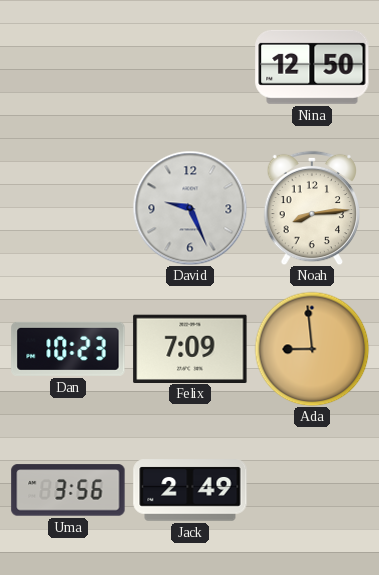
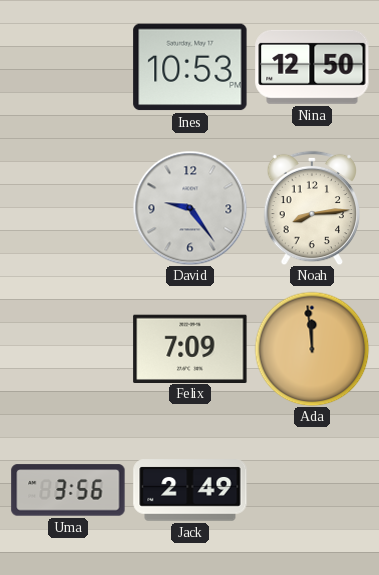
Ines: none -> 10:53 (190, 67)
David: 9:26 -> 9:24 (190, 208)
Dan: 10:23 -> none (68, 349)
Ada: 8:59 -> 11:59 (312, 349)
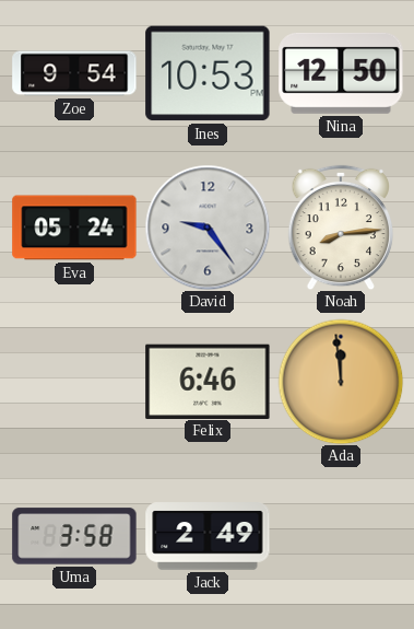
Zoe: none -> 9:54 (74, 73)
Eva: none -> 05:24 (74, 228)
Felix: 7:09 -> 6:46 (208, 381)
Uma: 3:56 -> 3:58 (74, 536)
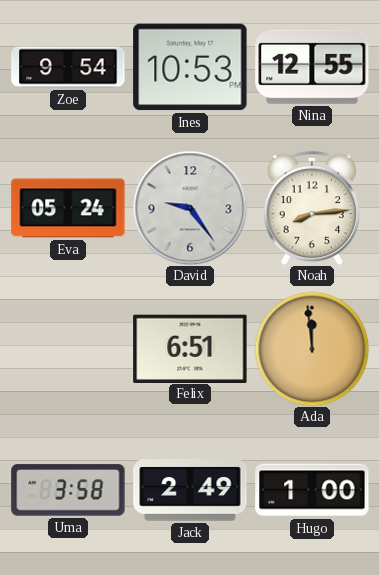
Nina: 12:50 -> 12:55 (312, 67)
Felix: 6:46 -> 6:51 (190, 348)
Hugo: none -> 1:00 (312, 490)
